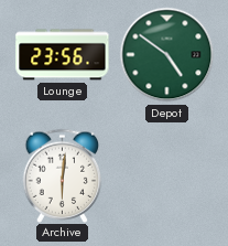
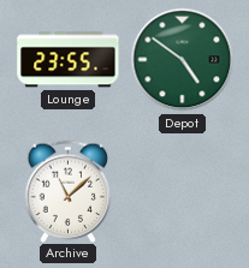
Lounge: 23:56 -> 23:55 (69, 60)
Archive: 6:01 -> 11:08 (69, 191)
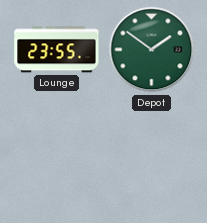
Depot: 4:51 -> 1:51 (152, 50)
Archive: 11:08 -> none (69, 191)
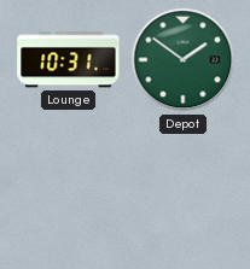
Lounge: 23:55 -> 10:31 (69, 60)
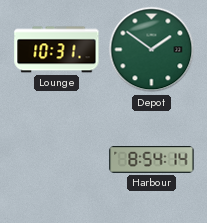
Harbour: none -> 8:54 (152, 160)
